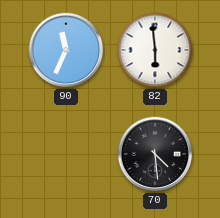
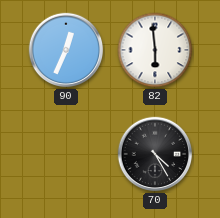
90: 11:34 -> 12:34 (66, 50)
70: 4:29 -> 4:25 (155, 154)
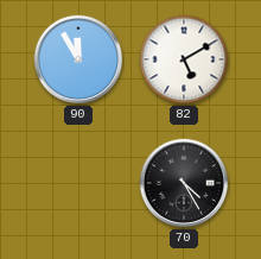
90: 12:34 -> 11:55 (78, 59)
82: 5:59 -> 5:10 (184, 59)
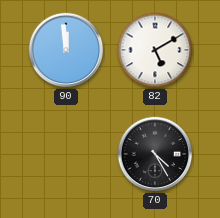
90: 11:55 -> 11:59 (66, 50)
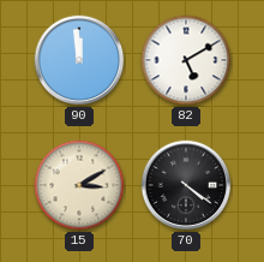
15: none -> 3:10 (79, 185)
70: 4:25 -> 4:21 (186, 185)
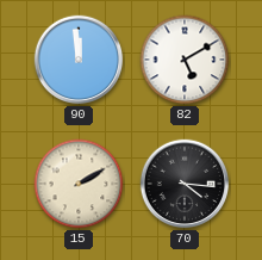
15: 3:10 -> 2:10 (79, 184)
70: 4:21 -> 4:16 (185, 184)
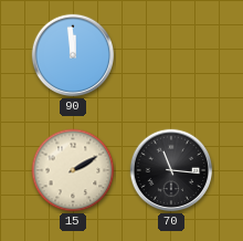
82: 5:10 -> none (185, 60)
70: 4:16 -> 11:16 (171, 170)
